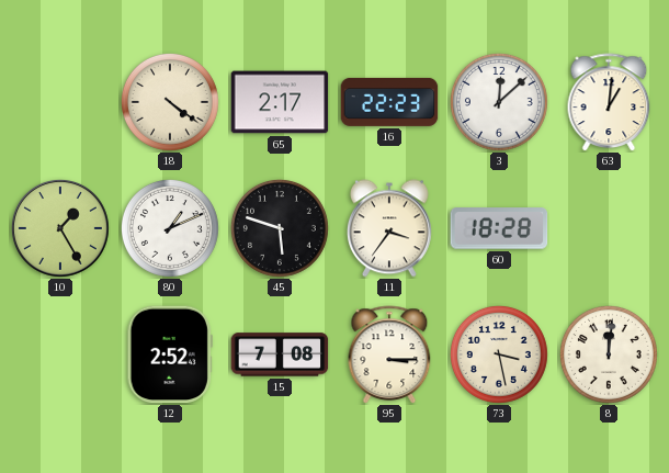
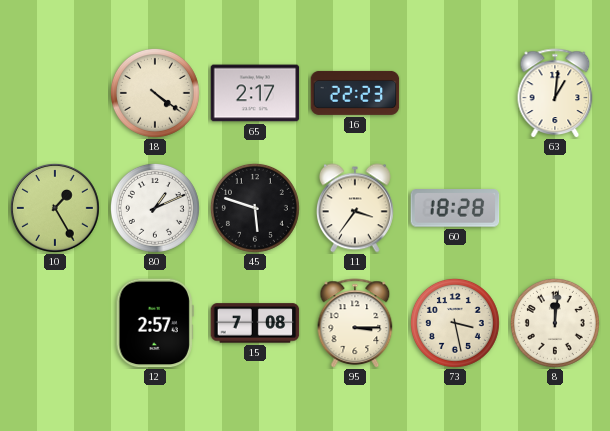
3: 12:08 -> none (499, 102)
12: 2:52 -> 2:57 (155, 323)
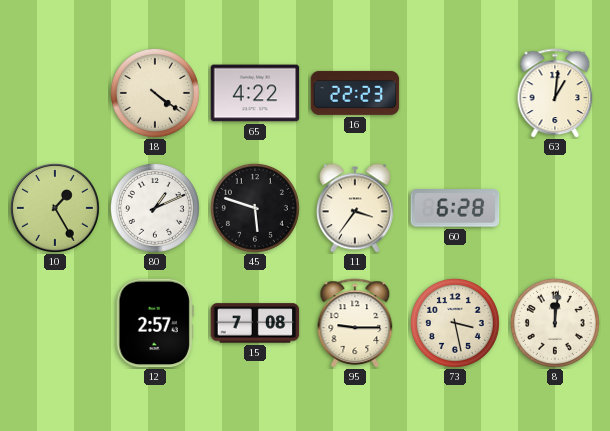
65: 2:17 -> 4:22 (255, 93)
60: 18:28 -> 6:28 (455, 208)
95: 3:15 -> 9:15 (355, 323)
